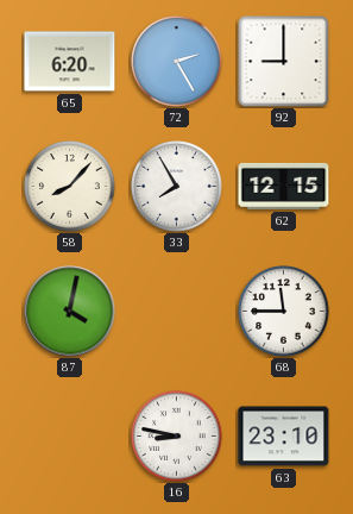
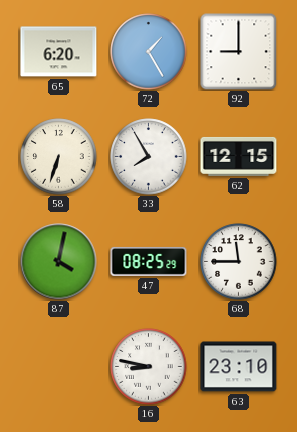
72: 2:25 -> 1:25 (149, 52)
58: 8:07 -> 6:33 (59, 157)
47: none -> 08:25 (149, 261)
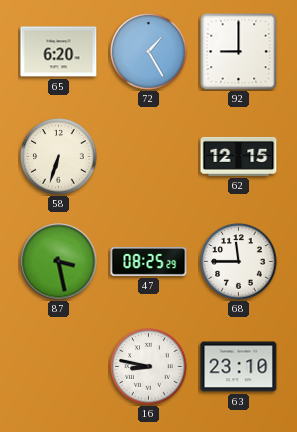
33: 7:55 -> none (149, 157)
87: 4:02 -> 3:28 (59, 262)
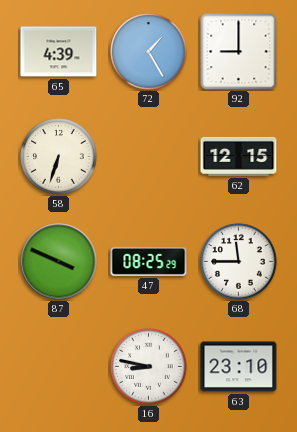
65: 6:20 -> 4:39 (59, 52)
87: 3:28 -> 3:49 (59, 262)
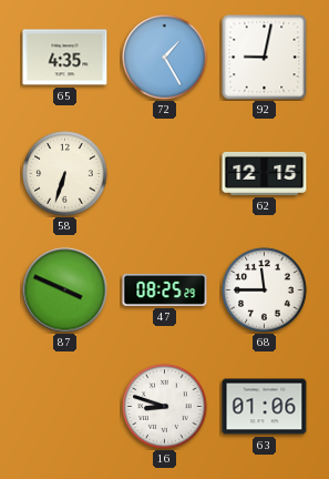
65: 4:39 -> 4:35 (65, 58)
92: 9:00 -> 9:02 (264, 57)
16: 8:47 -> 8:48 (165, 407)
63: 23:10 -> 01:06 (265, 407)
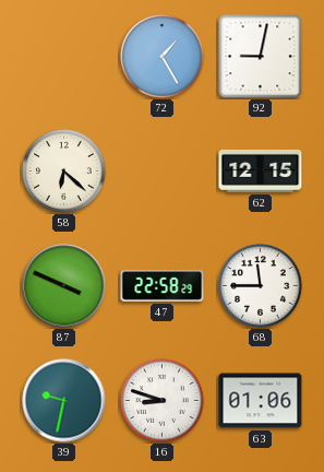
65: 4:35 -> none (65, 58)
58: 6:33 -> 6:22 (64, 172)
47: 08:25 -> 22:58 (163, 285)
39: none -> 9:32 (64, 401)
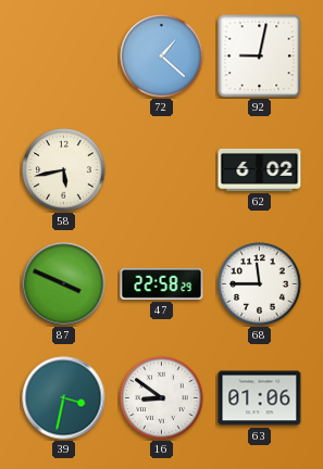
72: 1:25 -> 1:22 (162, 56)
58: 6:22 -> 5:43 (64, 170)
62: 12:15 -> 6:02 (260, 169)
39: 9:32 -> 3:32 (64, 398)
16: 8:48 -> 8:51 (162, 398)
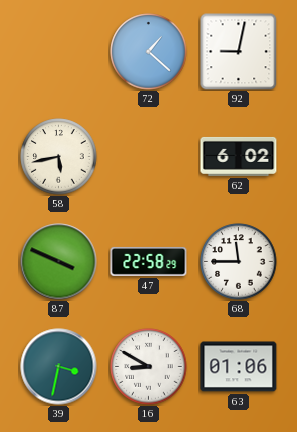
16: 8:51 -> 8:50 (149, 367)
